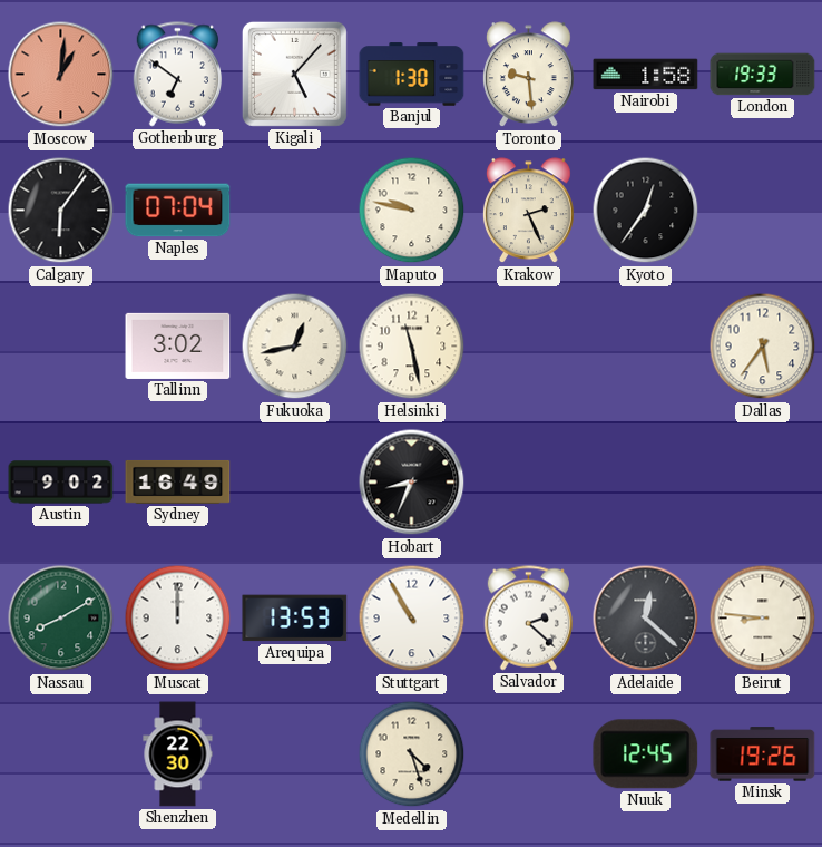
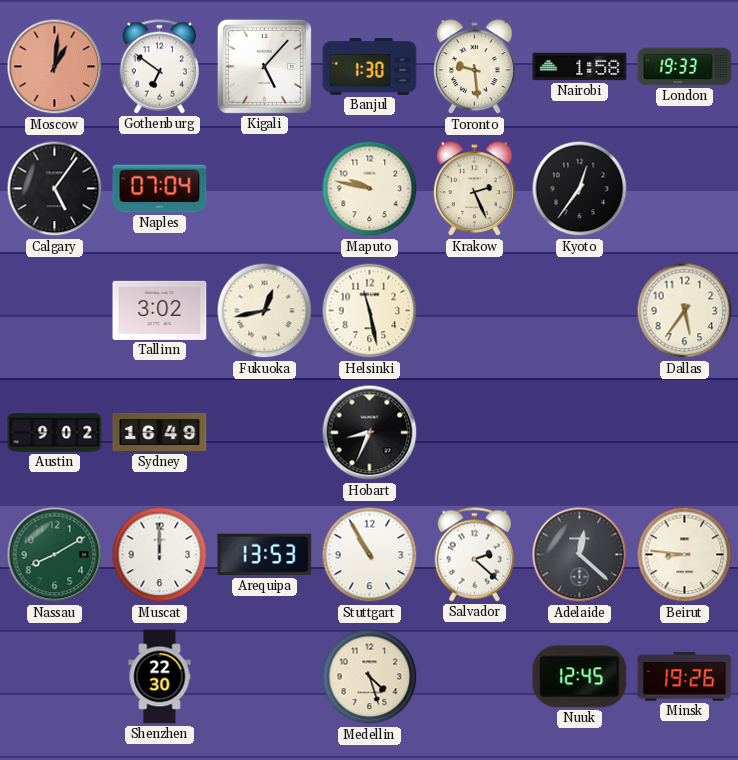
Calgary: 6:06 -> 5:06 (55, 189)
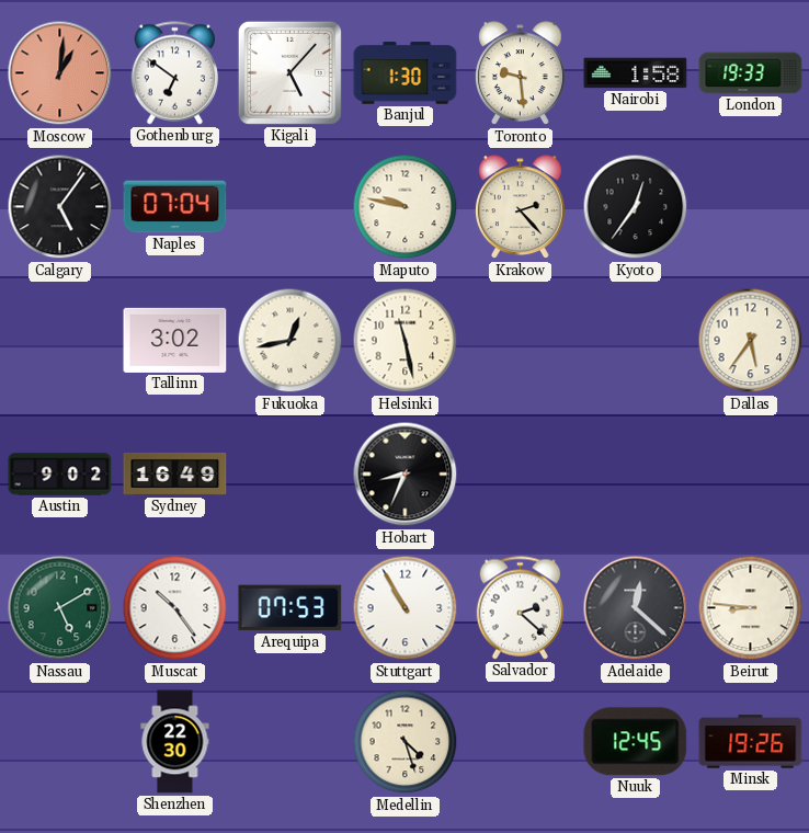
Krakow: 2:26 -> 2:23 (521, 207)
Nassau: 8:10 -> 5:10 (60, 608)
Muscat: 12:00 -> 10:24 (175, 608)
Arequipa: 13:53 -> 07:53 (290, 608)
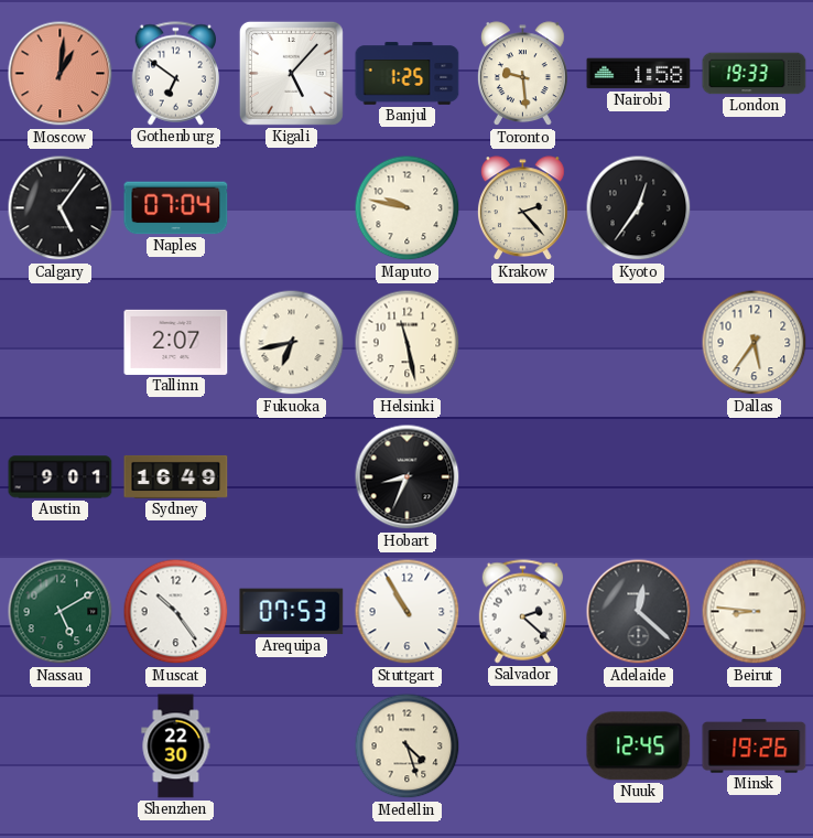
Banjul: 1:30 -> 1:25 (408, 74)
Tallinn: 3:02 -> 2:07 (176, 342)
Fukuoka: 12:43 -> 6:43 (292, 343)
Austin: 9:02 -> 9:01 (61, 477)
